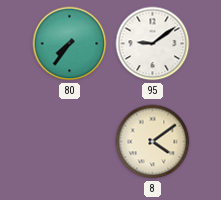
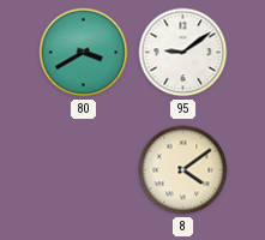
80: 7:36 -> 3:40 (84, 53)
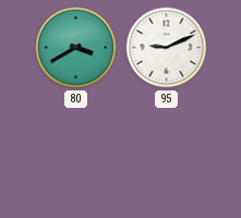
95: 9:09 -> 9:11 (167, 48)
8: 4:09 -> none (183, 170)
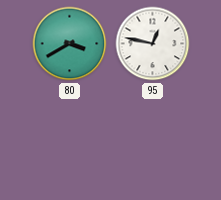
95: 9:11 -> 12:47 (153, 44)
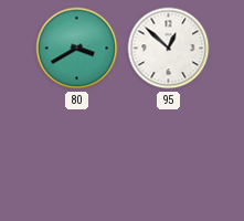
95: 12:47 -> 12:52 (169, 49)
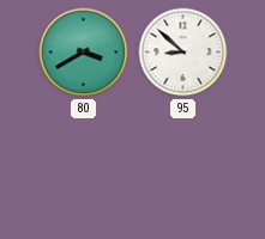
95: 12:52 -> 8:52 (183, 53)
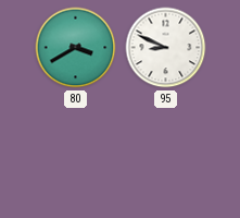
95: 8:52 -> 8:49 (166, 48)
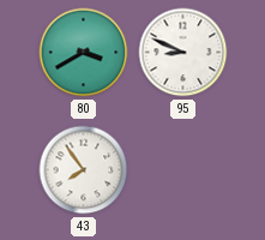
43: none -> 7:54 (84, 170)
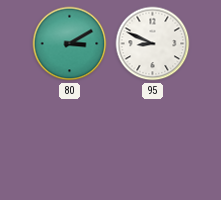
80: 3:40 -> 3:10 (70, 44)
43: 7:54 -> none (84, 170)
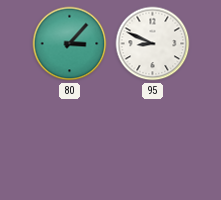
80: 3:10 -> 3:07 (70, 44)
